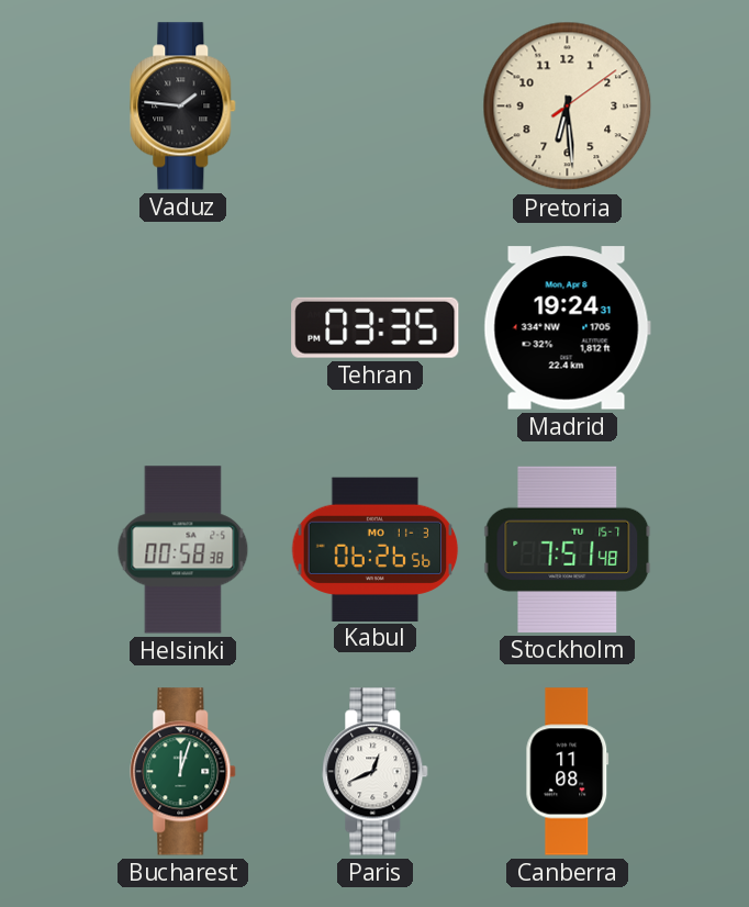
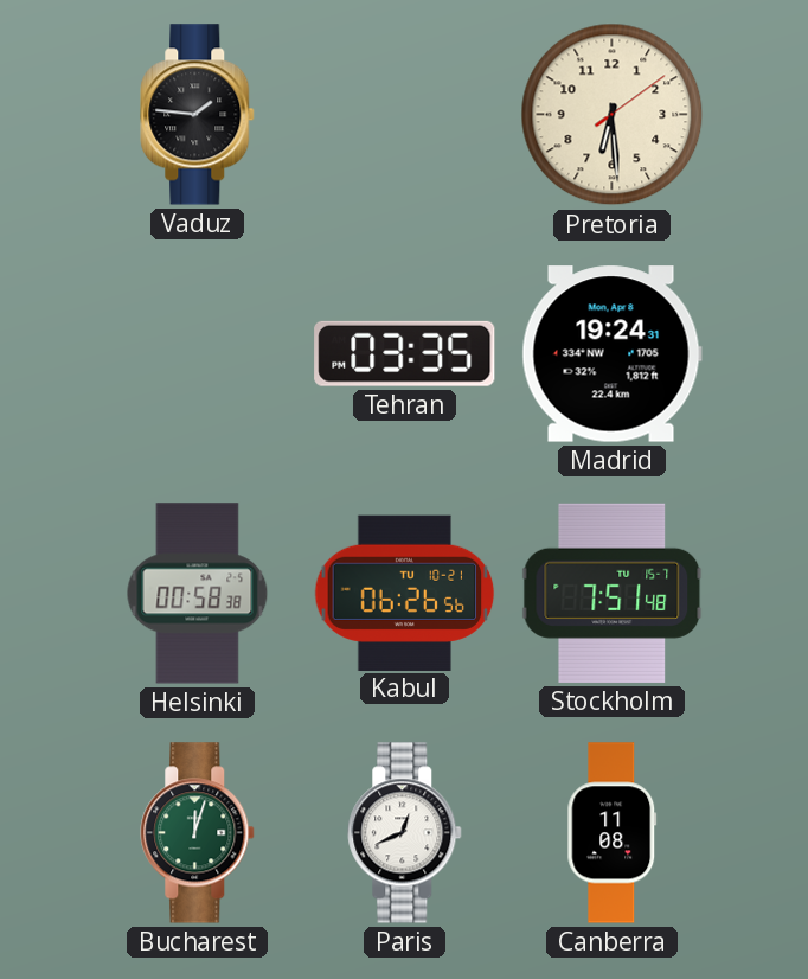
Kabul date: MO 11-3 -> TU 10-21 (405, 593)
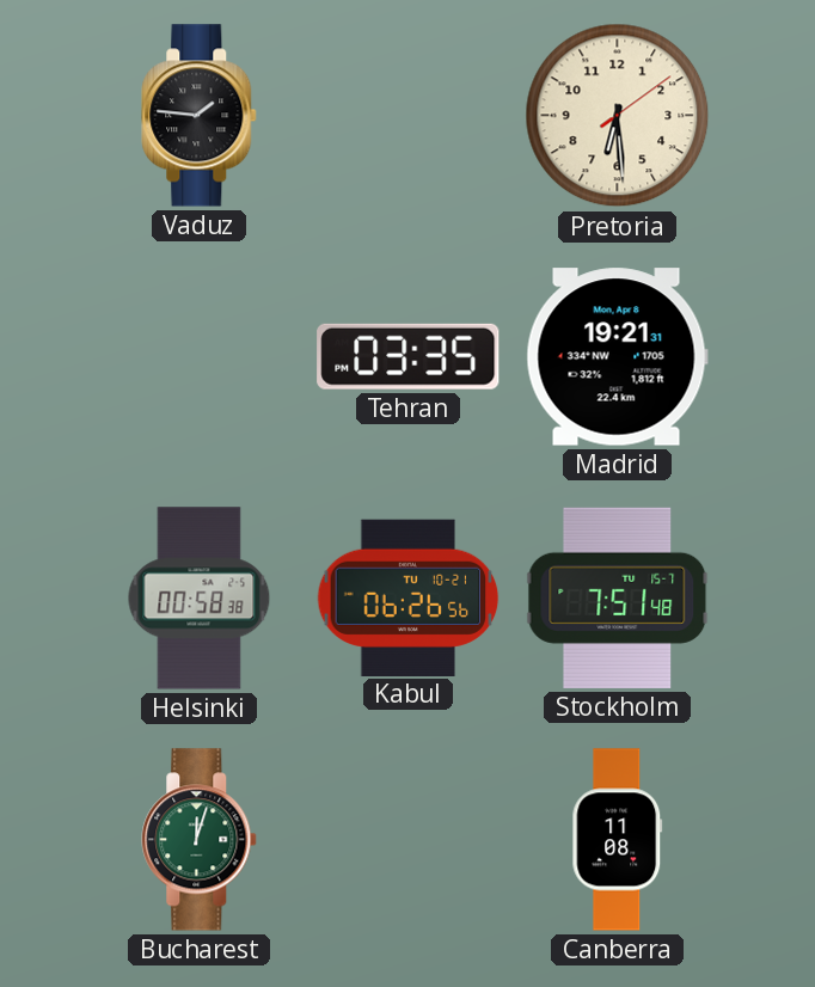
Madrid: 19:24 -> 19:21 (617, 357)
Paris: 12:41 -> none (405, 833)
